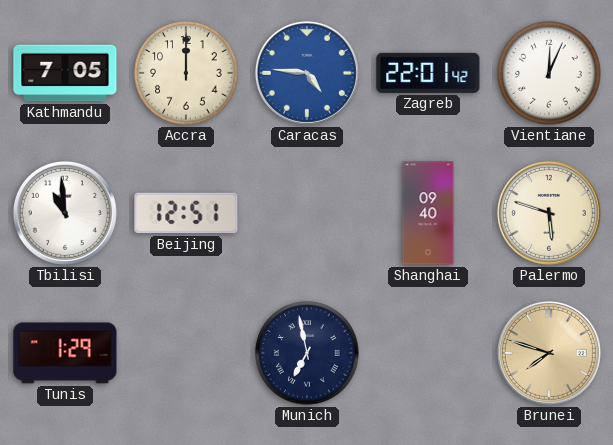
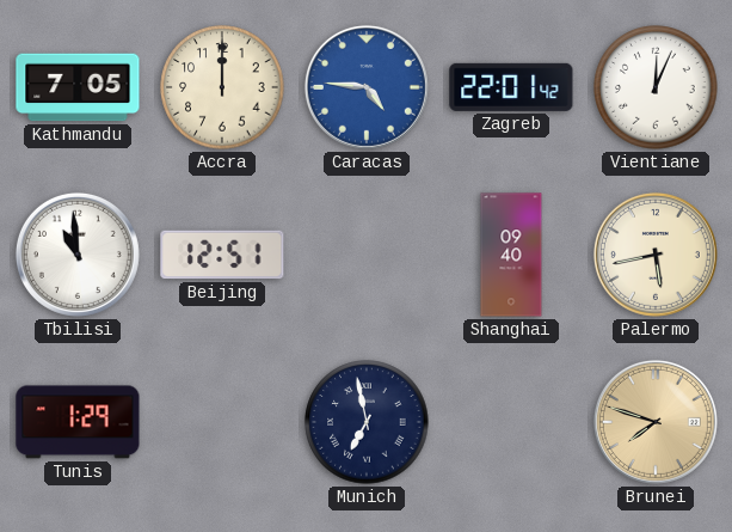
Palermo: 5:48 -> 5:43 (656, 255)
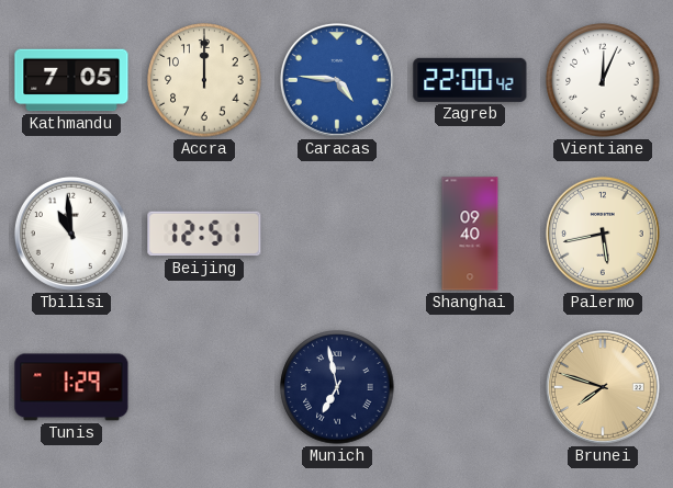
Zagreb: 22:01 -> 22:00 (470, 80)
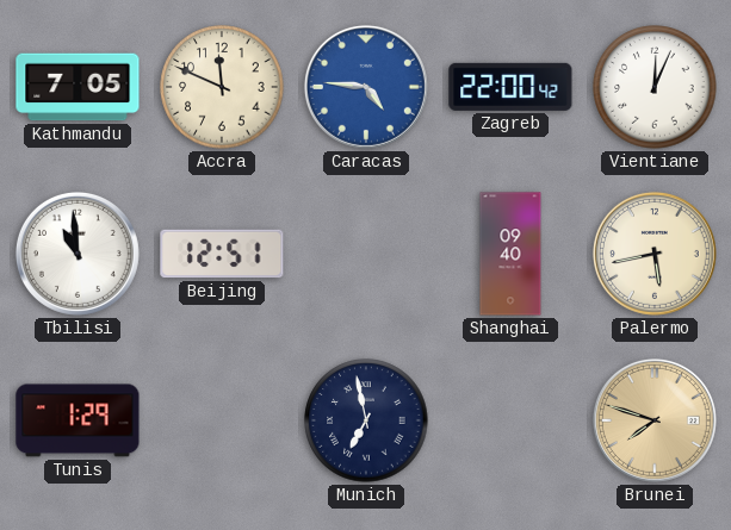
Accra: 12:00 -> 11:49 (222, 87)
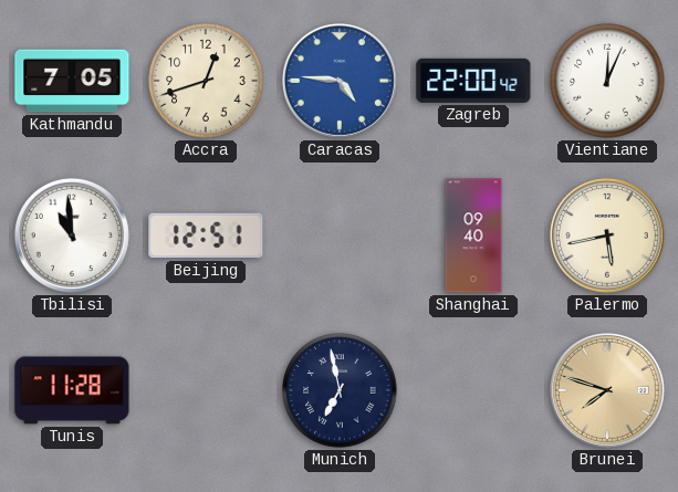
Accra: 11:49 -> 12:42 (206, 81)
Tunis: 1:29 -> 11:28 (72, 390)
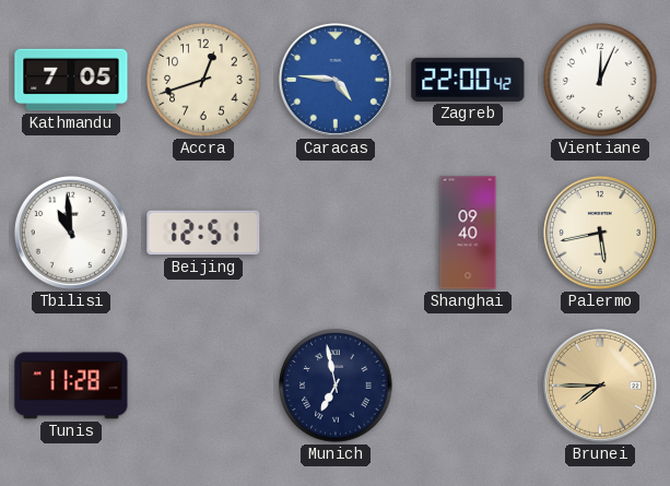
Brunei: 7:48 -> 7:45 (600, 386)
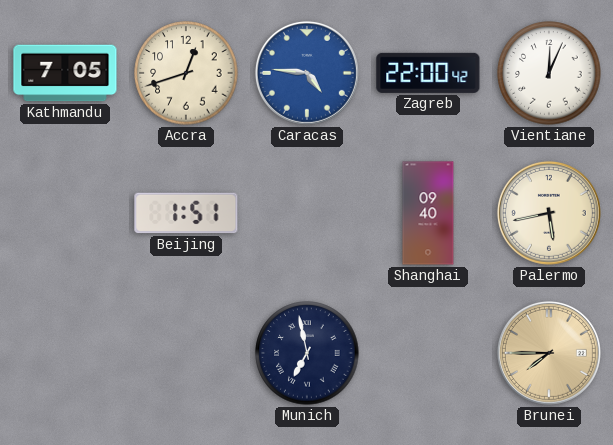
Tbilisi: 10:59 -> none (71, 233)
Beijing: 12:51 -> 1:51 (186, 213)
Tunis: 11:28 -> none (71, 386)
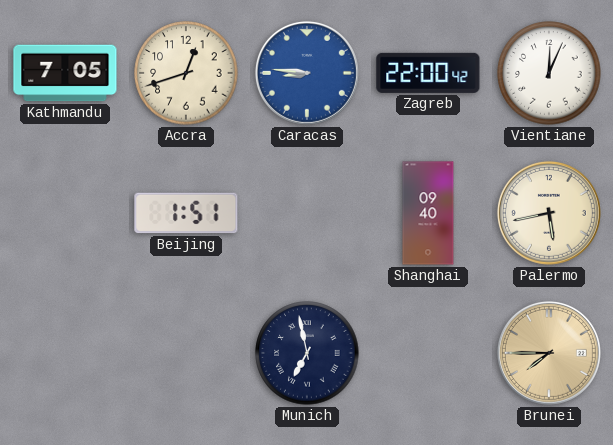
Caracas: 4:46 -> 8:46 (307, 73)
